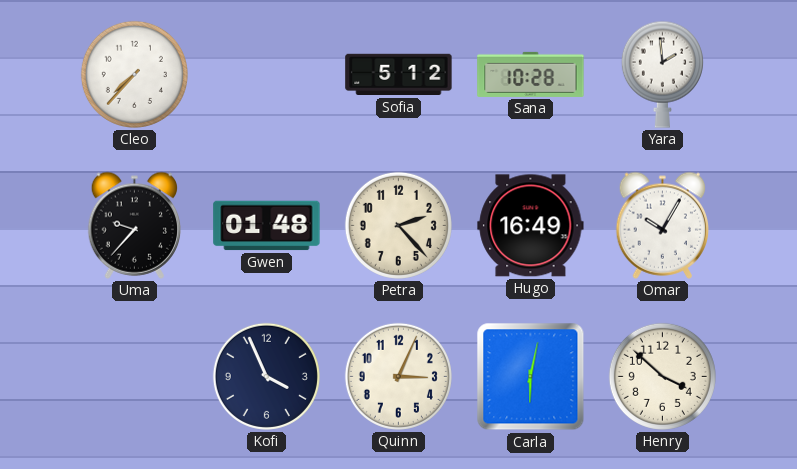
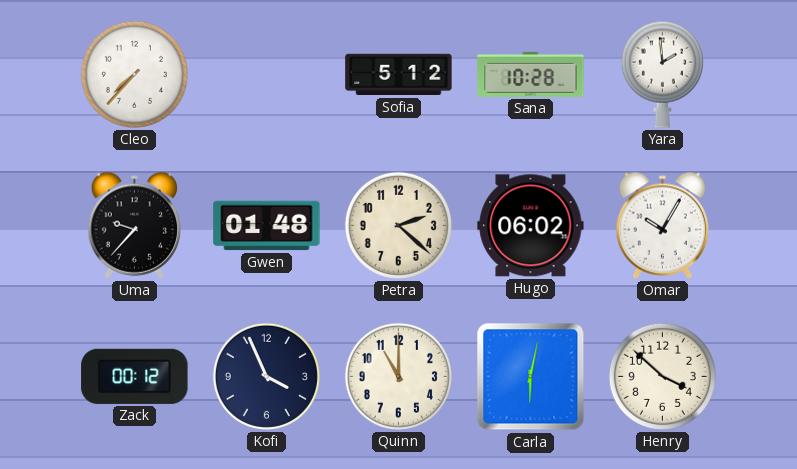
Petra: 2:23 -> 2:22 (398, 225)
Hugo: 16:49 -> 06:02 (531, 226)
Zack: none -> 00:12 (135, 376)
Quinn: 3:04 -> 11:00 (398, 376)
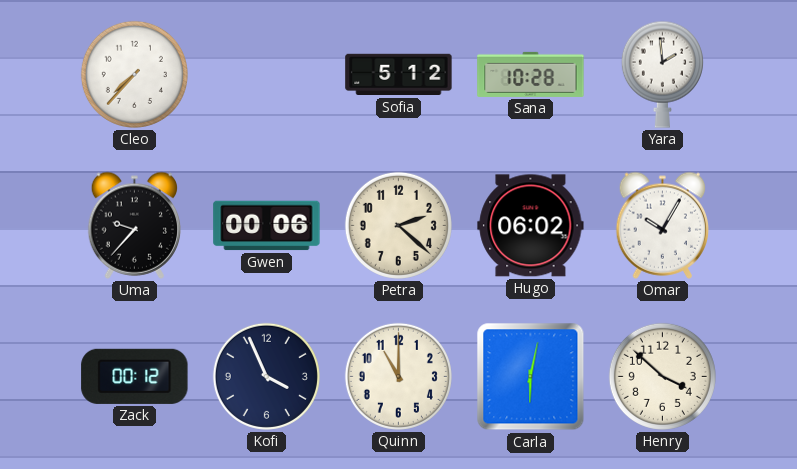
Gwen: 01:48 -> 00:06 (267, 226)
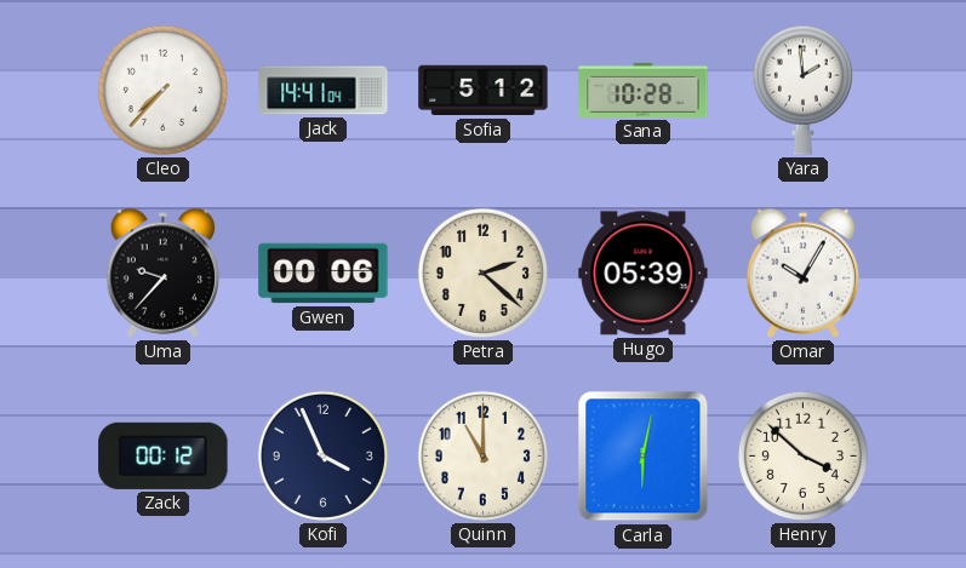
Jack: none -> 14:41 (324, 91)
Hugo: 06:02 -> 05:39 (644, 274)
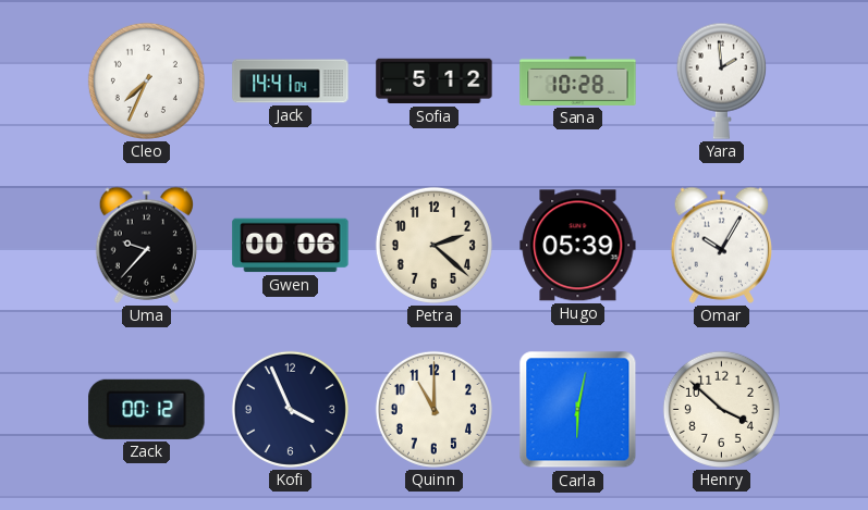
Cleo: 7:37 -> 7:34 (146, 80)
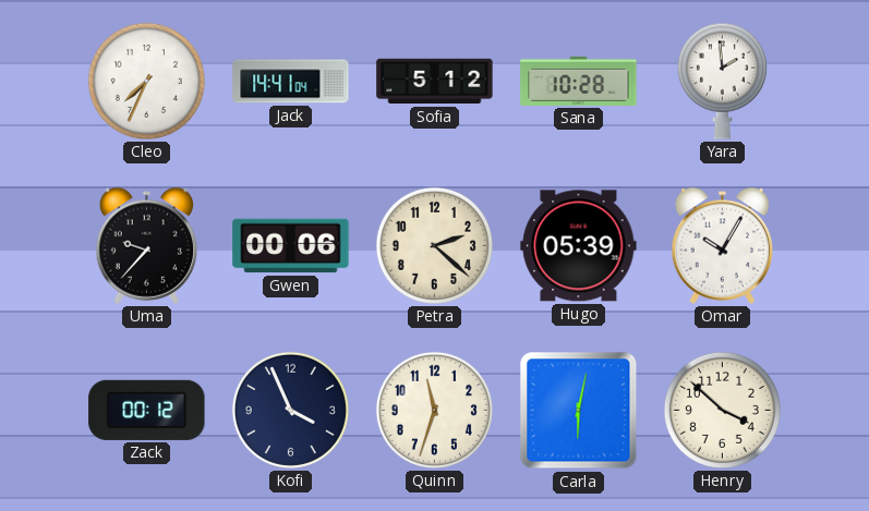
Quinn: 11:00 -> 11:33 (434, 410)
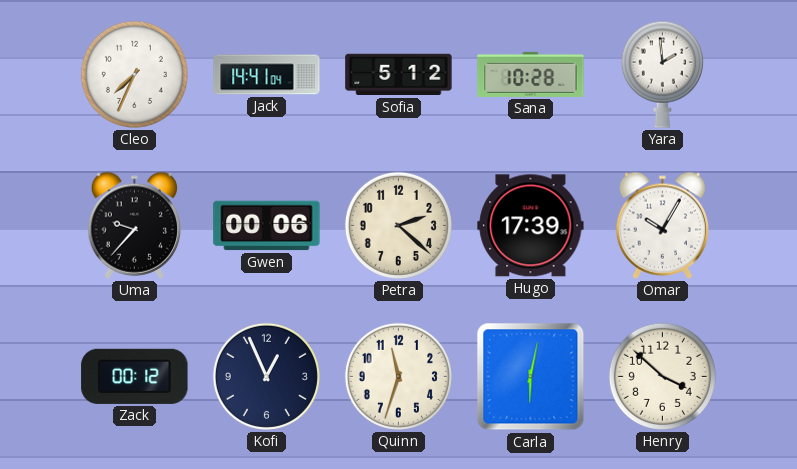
Hugo: 05:39 -> 17:39 (531, 226)
Kofi: 3:56 -> 12:56 (266, 376)
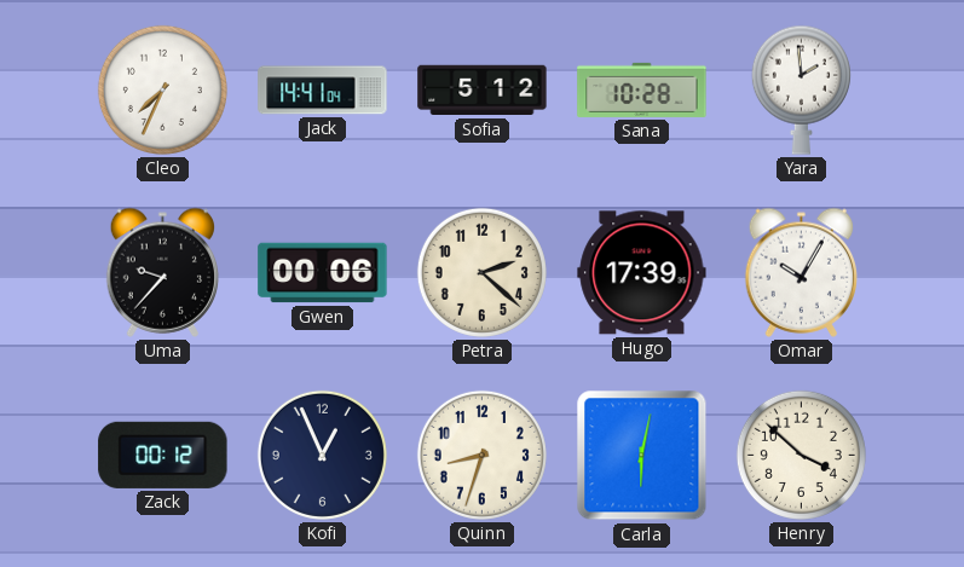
Quinn: 11:33 -> 8:33 (481, 455)
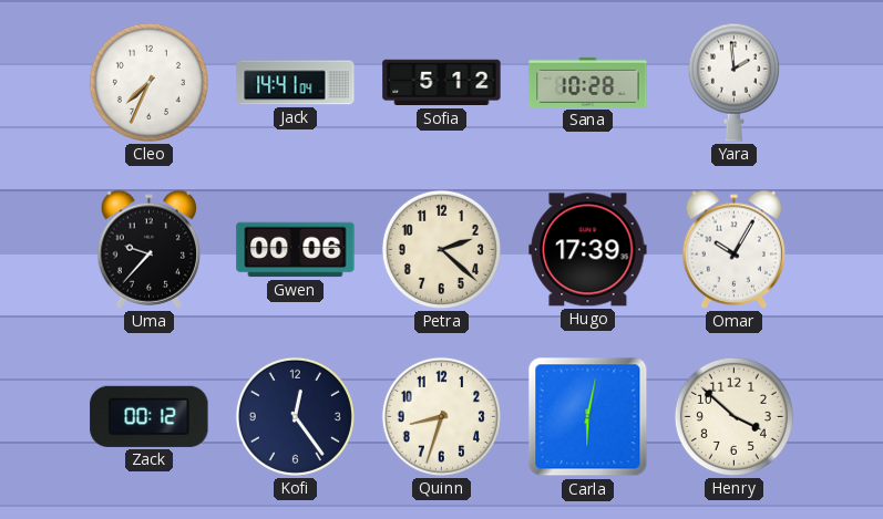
Kofi: 12:56 -> 12:24 (295, 416)
